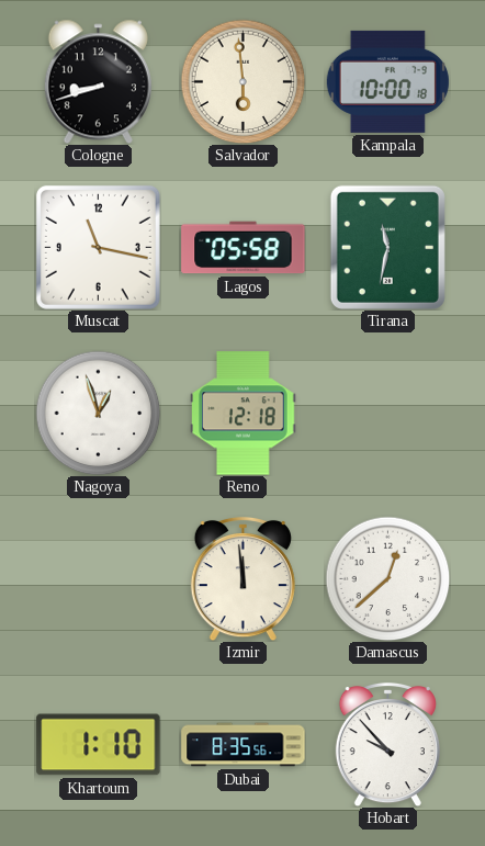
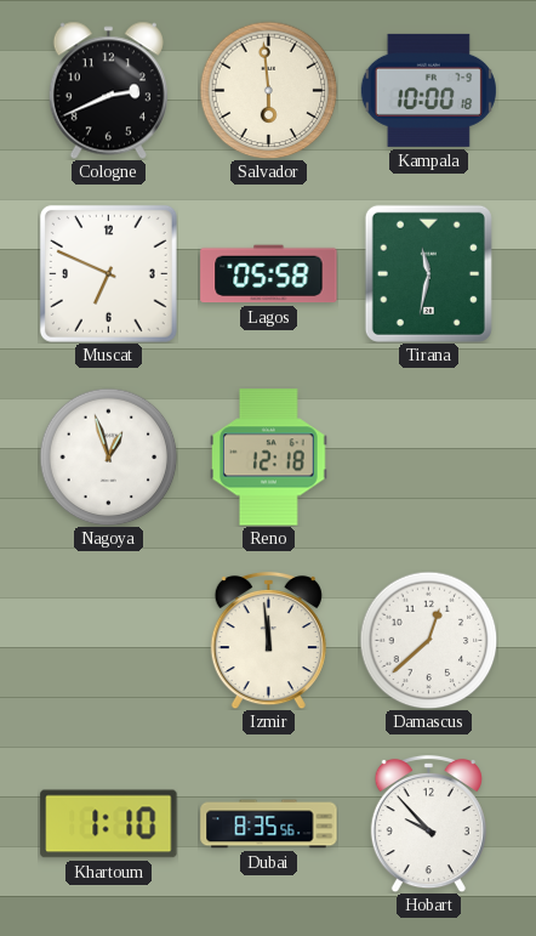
Cologne: 8:42 -> 2:41 (108, 90)
Muscat: 11:17 -> 6:49 (108, 273)
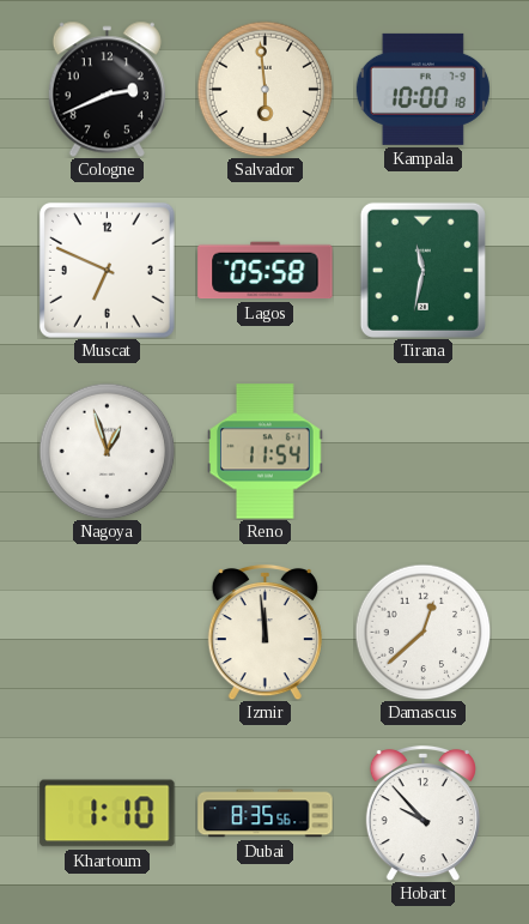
Reno: 12:18 -> 11:54 (266, 452)
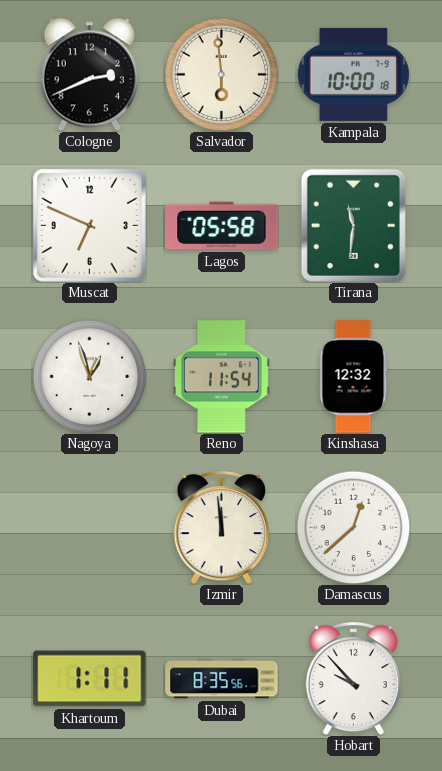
Tirana: 11:32 -> 11:31 (353, 225)
Kinshasa: none -> 12:32 (354, 377)
Khartoum: 1:10 -> 1:11 (90, 679)
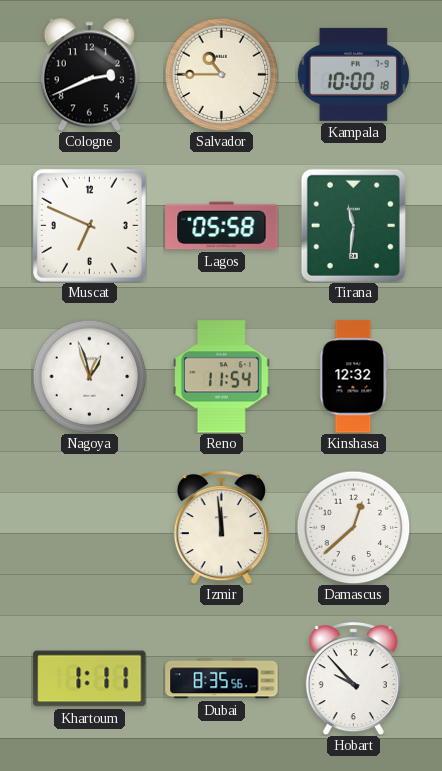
Salvador: 5:59 -> 10:45 (221, 74)
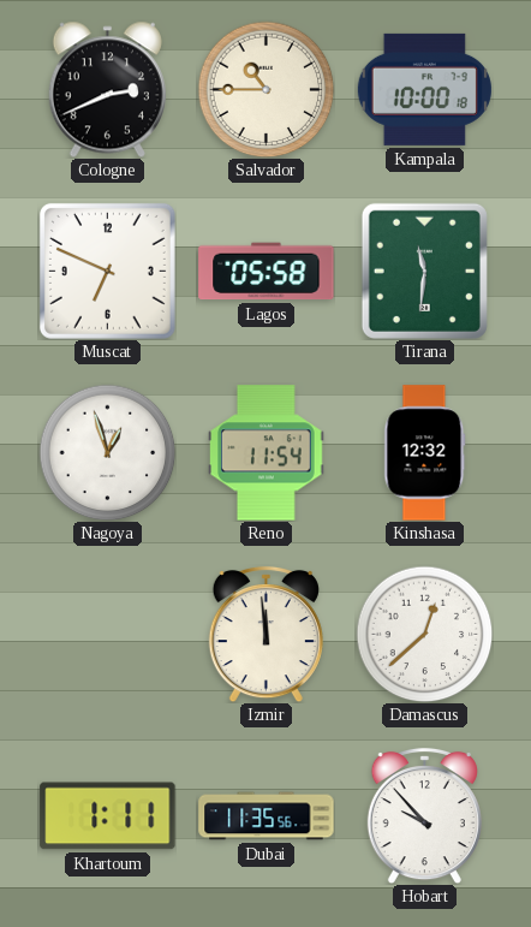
Dubai: 8:35 -> 11:35 (267, 816)
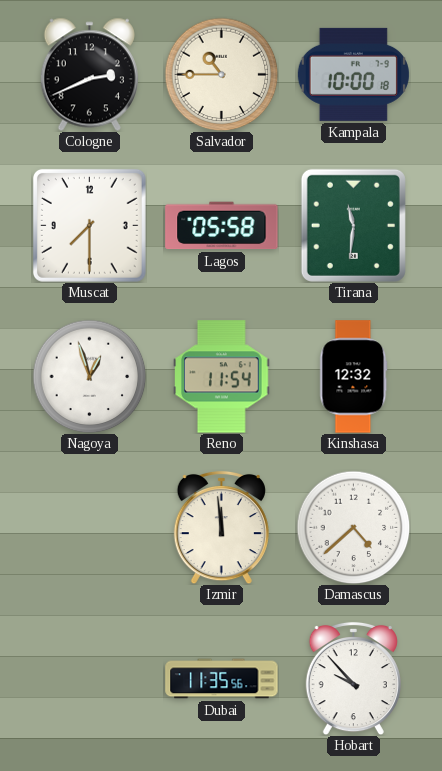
Muscat: 6:49 -> 7:30 (89, 225)
Damascus: 12:38 -> 4:38 (353, 527)
Khartoum: 1:11 -> none (108, 816)
